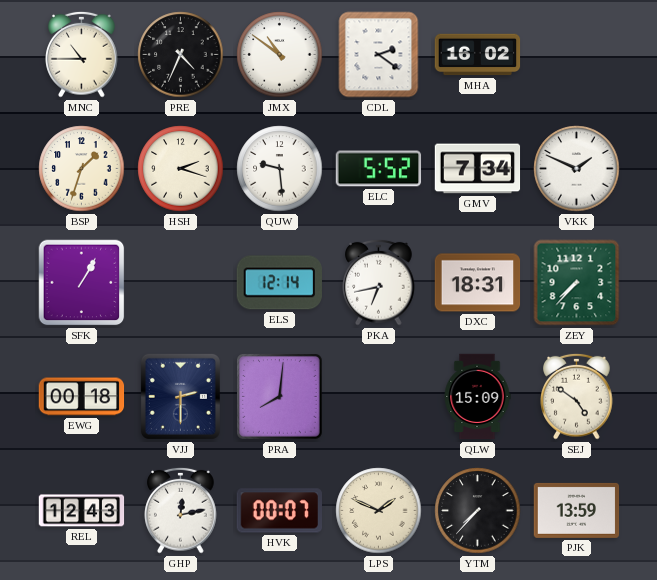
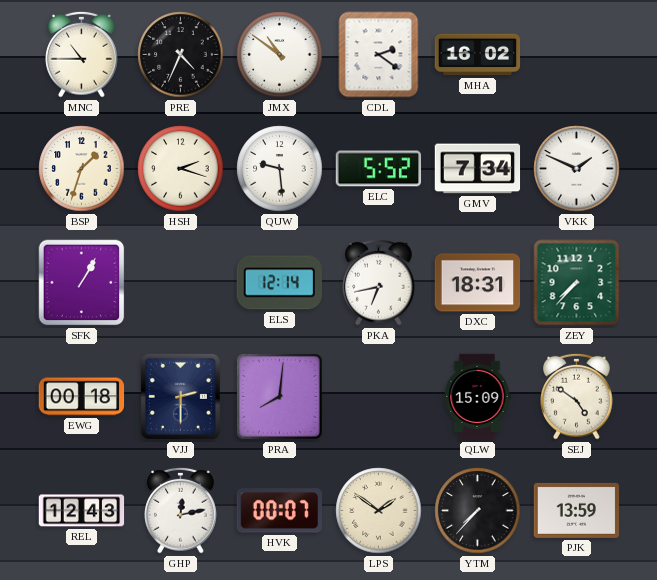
LPS: 1:49 -> 1:51 (379, 511)
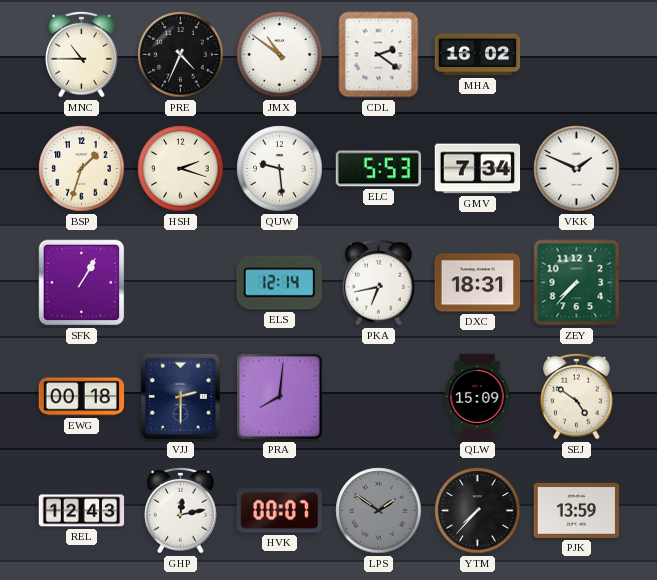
ELC: 5:52 -> 5:53 (379, 169)
LPS dial: cream -> grey (379, 511)
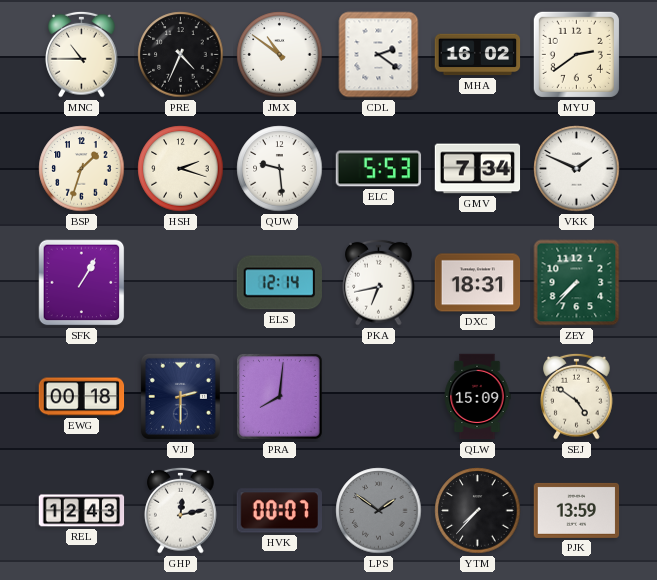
MYU: none -> 2:39 (576, 54)
